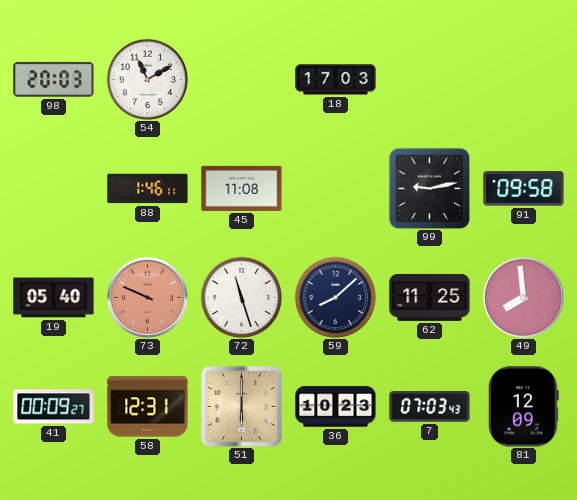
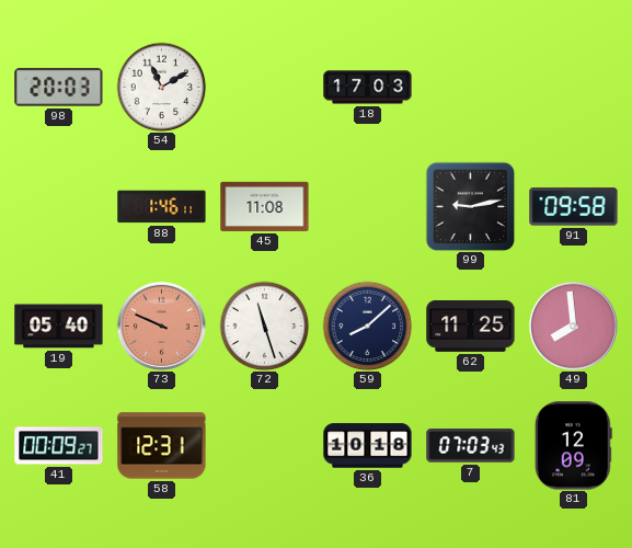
51: 6:00 -> none (241, 406)
36: 10:23 -> 10:18 (368, 446)
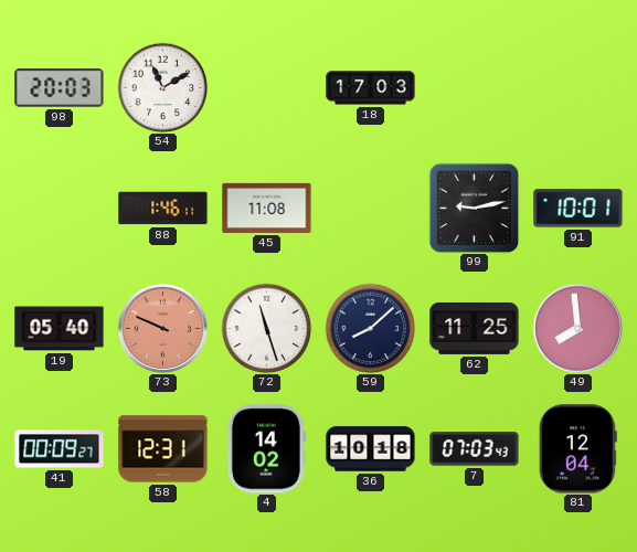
91: 09:58 -> 10:01 (578, 209)
4: none -> 14:02 (266, 449)
81: 12:09 -> 12:04 (577, 449)
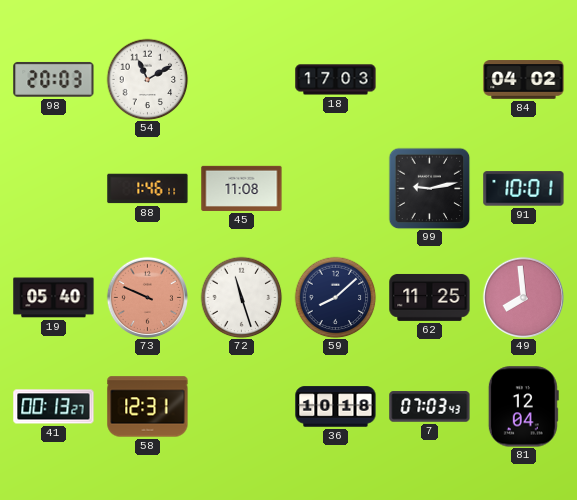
84: none -> 04:02 (524, 80)
41: 00:09 -> 00:13 (54, 407)
4: 14:02 -> none (266, 449)
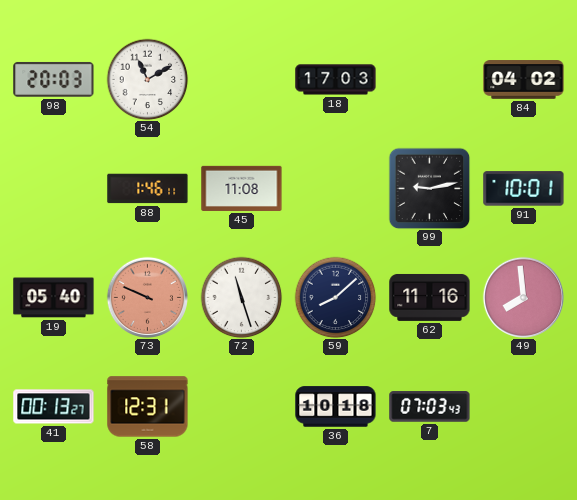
62: 11:25 -> 11:16 (430, 297)
81: 12:04 -> none (523, 407)
